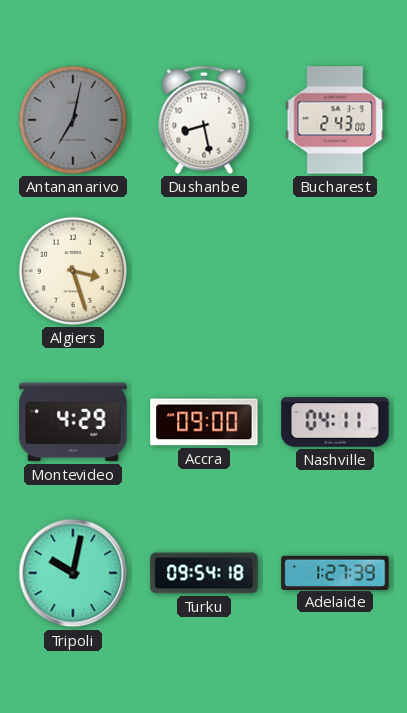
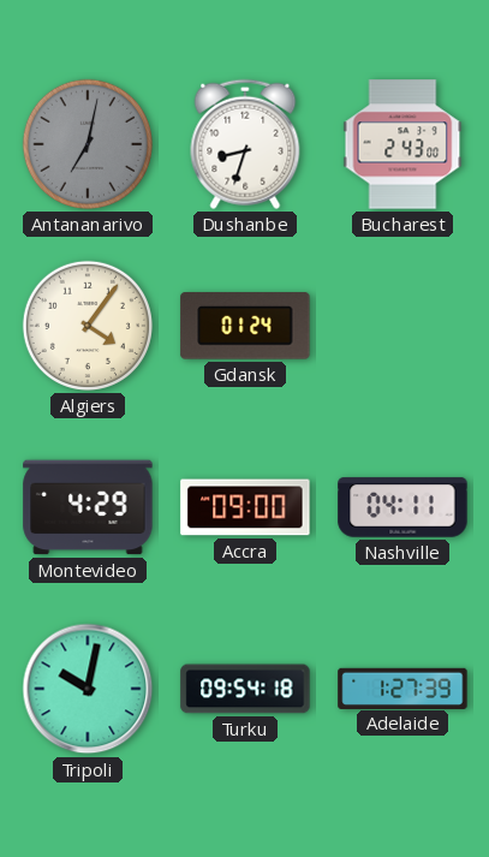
Dushanbe: 8:28 -> 8:33 (245, 144)
Algiers: 3:27 -> 4:06 (88, 326)
Gdansk: none -> 01:24 (245, 326)
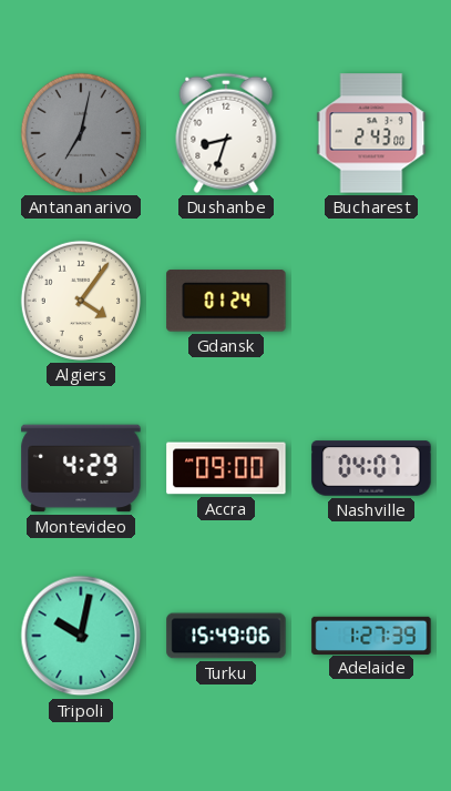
Nashville: 04:11 -> 04:07 (371, 468)
Turku: 09:54 -> 15:49 (226, 636)
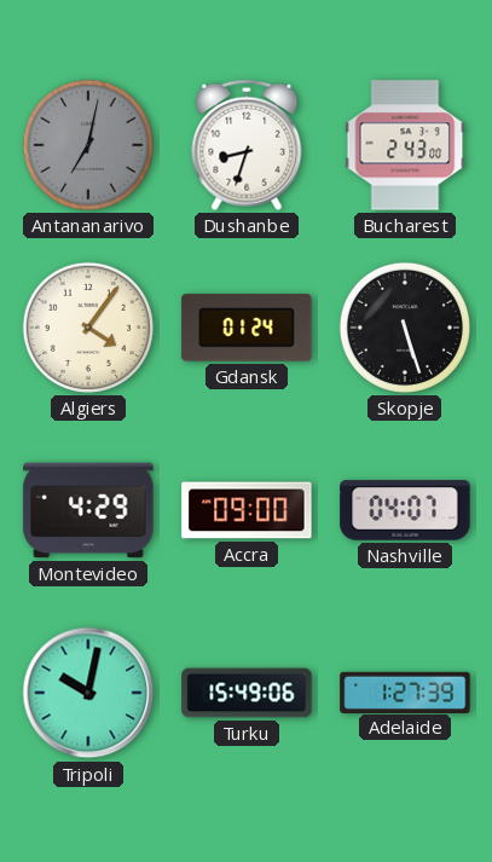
Skopje: none -> 5:27 (405, 328)
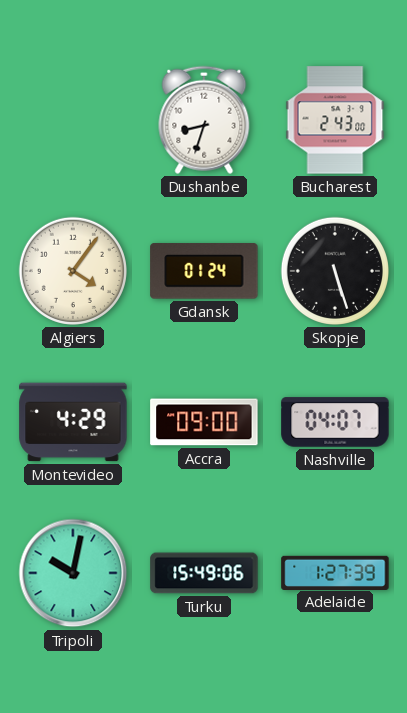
Antananarivo: 7:02 -> none (88, 145)
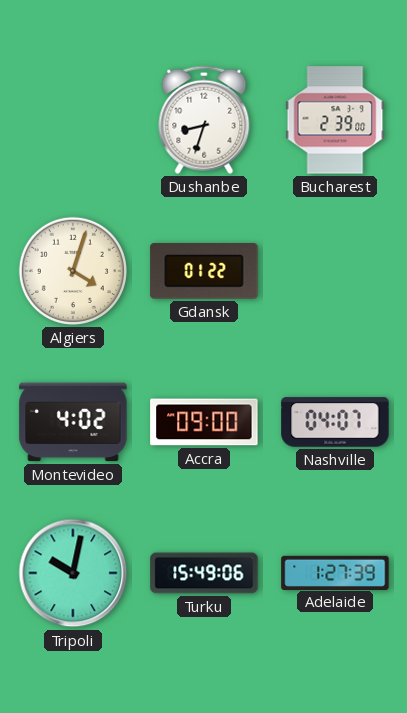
Bucharest: 2:43 -> 2:39 (335, 120)
Algiers: 4:06 -> 4:03 (73, 271)
Gdansk: 01:24 -> 01:22 (204, 271)
Skopje: 5:27 -> none (335, 271)
Montevideo: 4:29 -> 4:02 (73, 422)
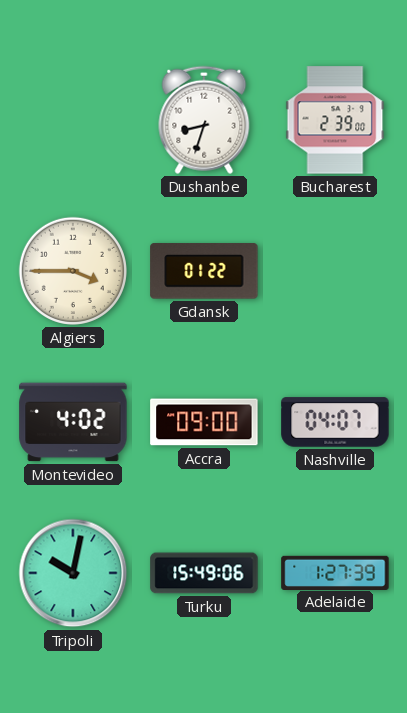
Algiers: 4:03 -> 3:45 (73, 271)
